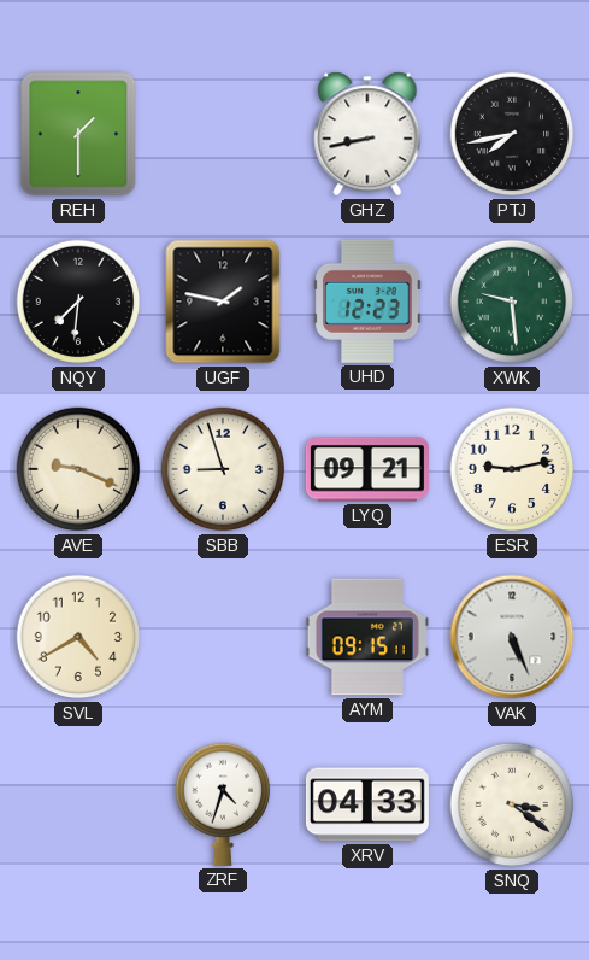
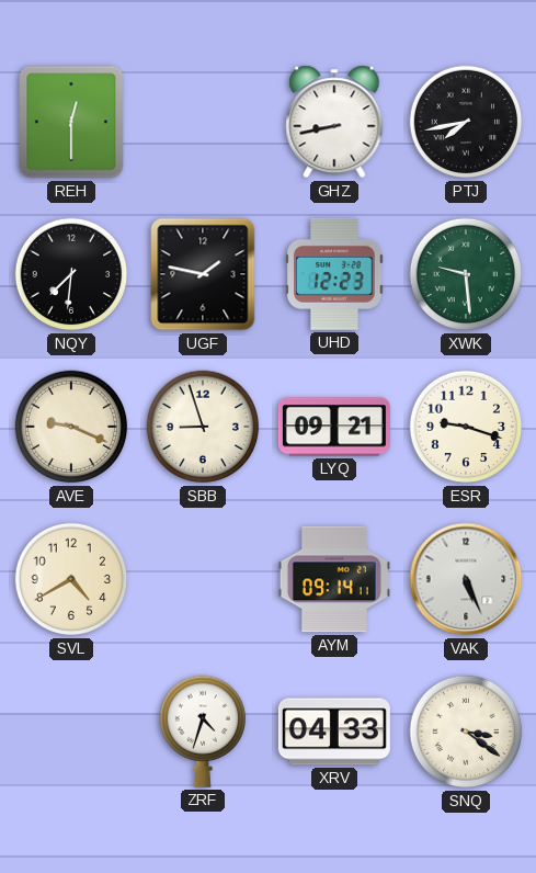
REH: 1:30 -> 12:30 (71, 122)
ESR: 9:13 -> 9:18 (466, 427)
AYM: 09:15 -> 09:14 (334, 579)
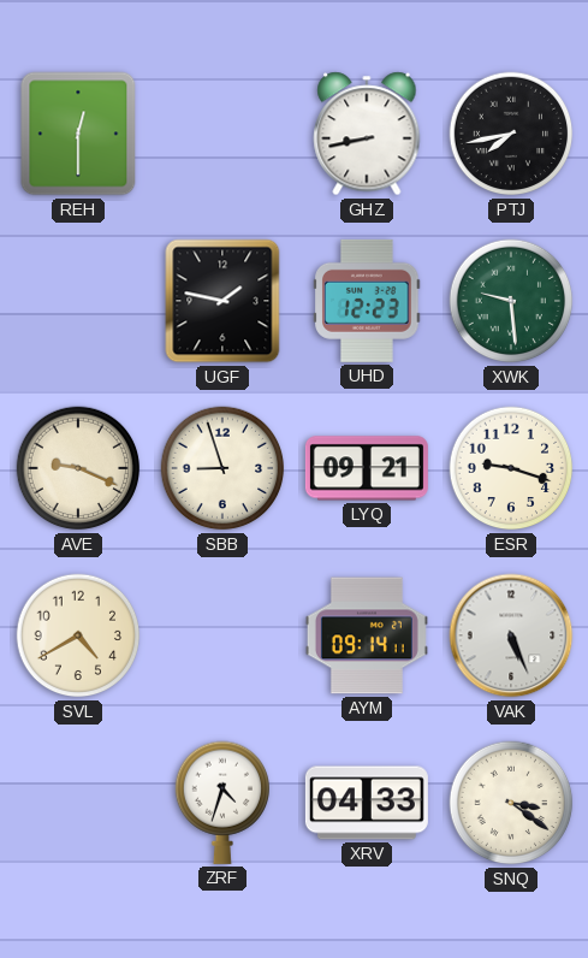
NQY: 7:31 -> none (71, 274)
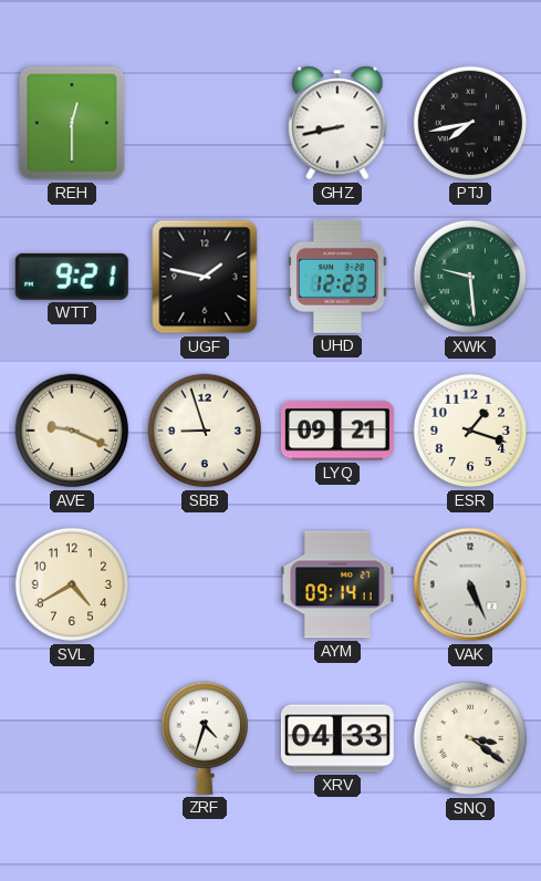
WTT: none -> 9:21 (72, 277)
ESR: 9:18 -> 1:18 (470, 431)
